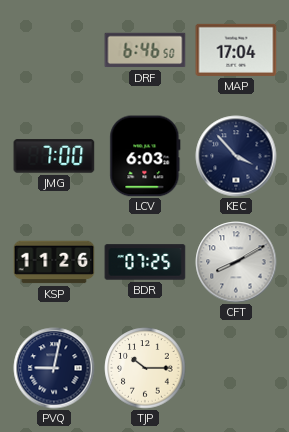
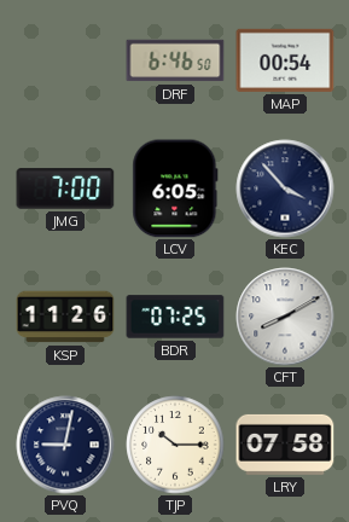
MAP: 17:04 -> 00:54 (285, 60)
LCV: 6:03 -> 6:05 (175, 188)
LRY: none -> 07:58 (285, 445)
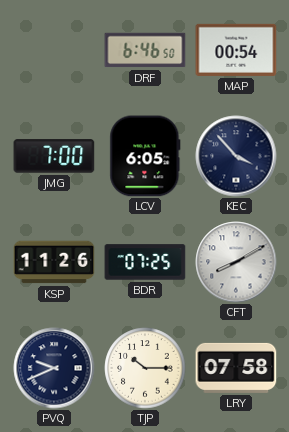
PVQ: 9:02 -> 9:41 (54, 368)
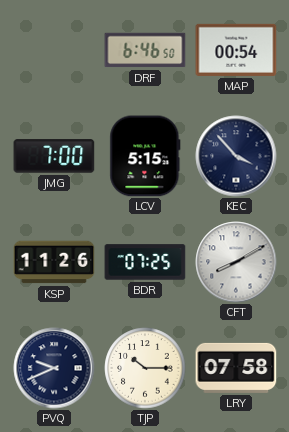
LCV: 6:05 -> 5:15 (145, 156)
